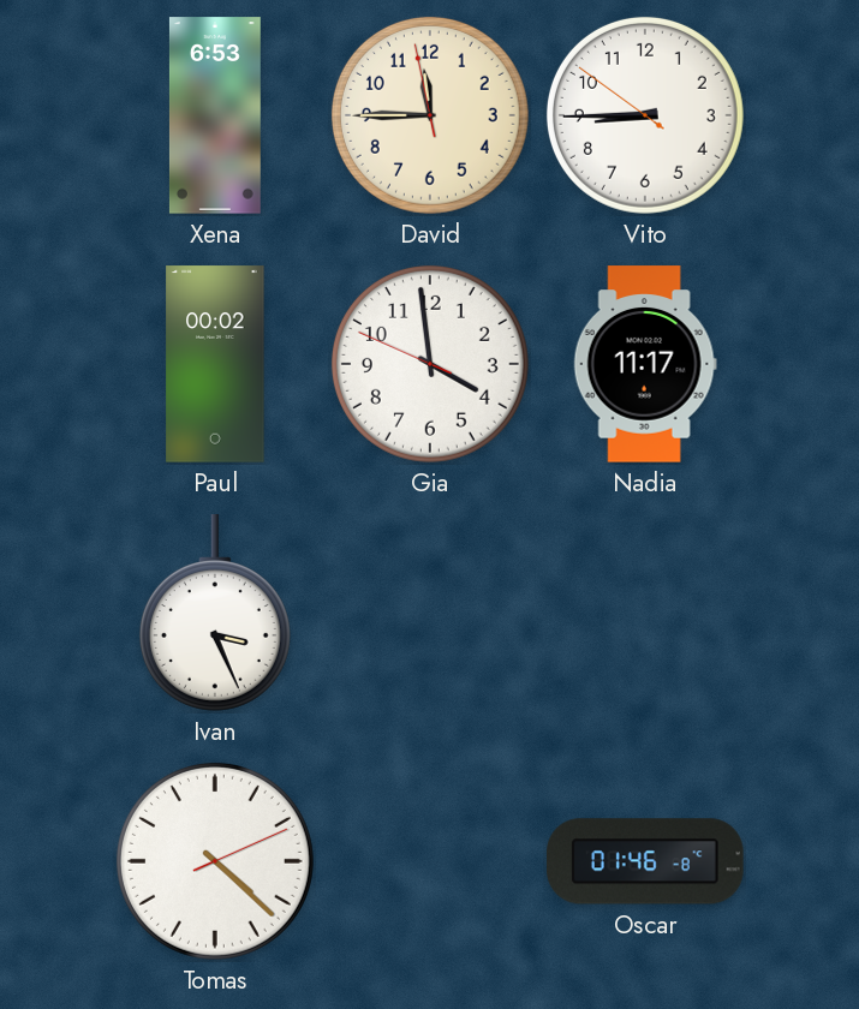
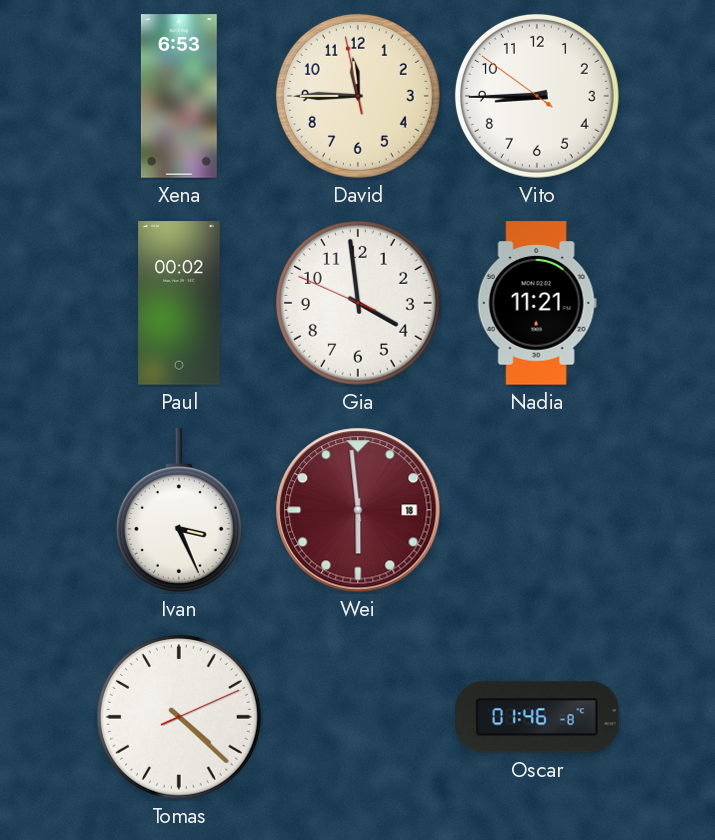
Nadia: 11:17 -> 11:21 (537, 303)
Wei: none -> 5:59 (358, 510)
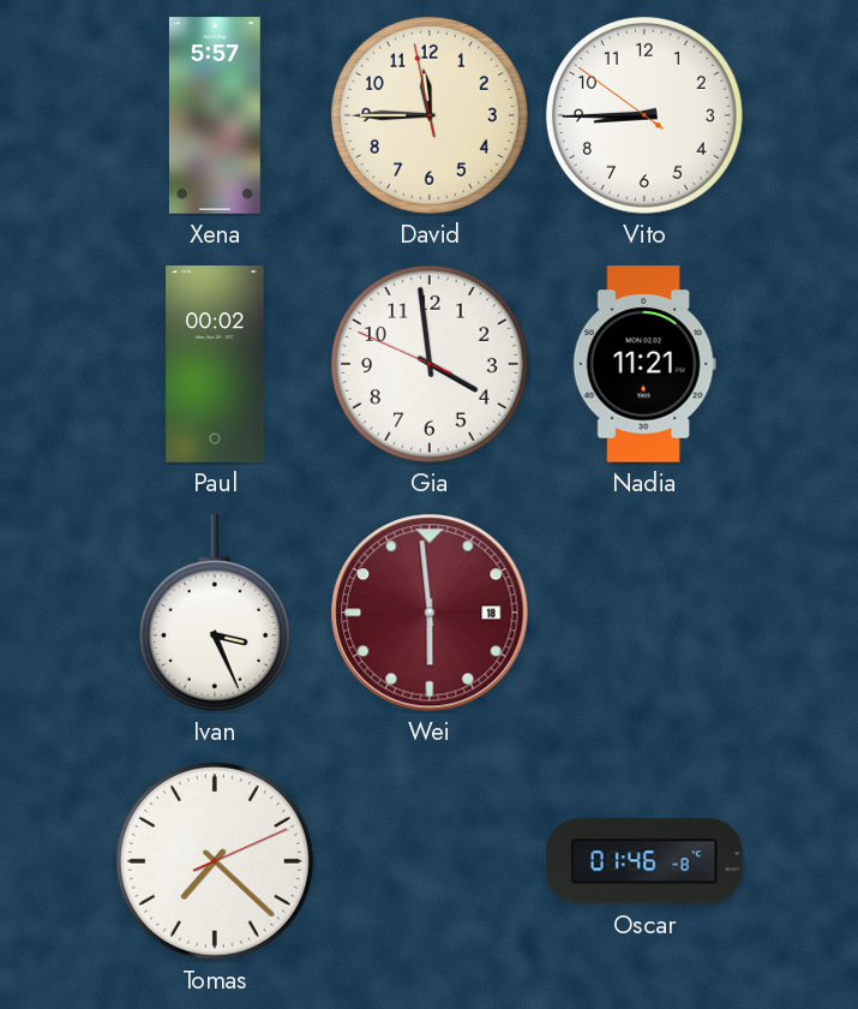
Xena: 6:53 -> 5:57 (215, 115)
Tomas: 4:22 -> 7:22 (215, 861)
